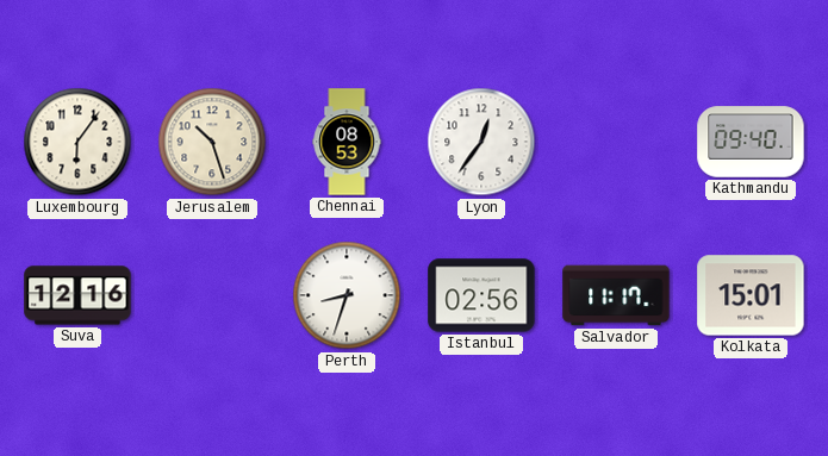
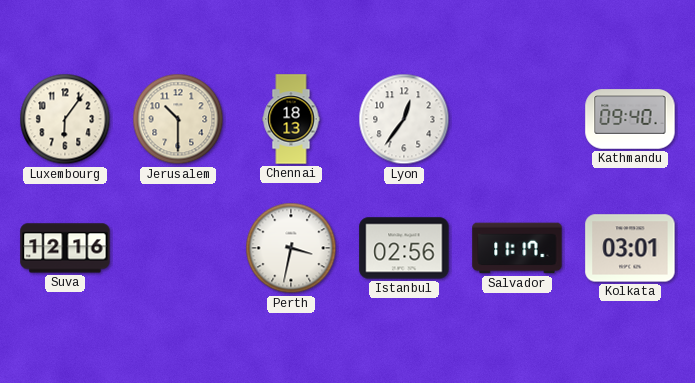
Jerusalem: 10:27 -> 10:30 (178, 119)
Chennai: 08:53 -> 18:13 (291, 119)
Perth: 8:33 -> 3:32 (291, 248)
Kolkata: 15:01 -> 03:01 (630, 248)
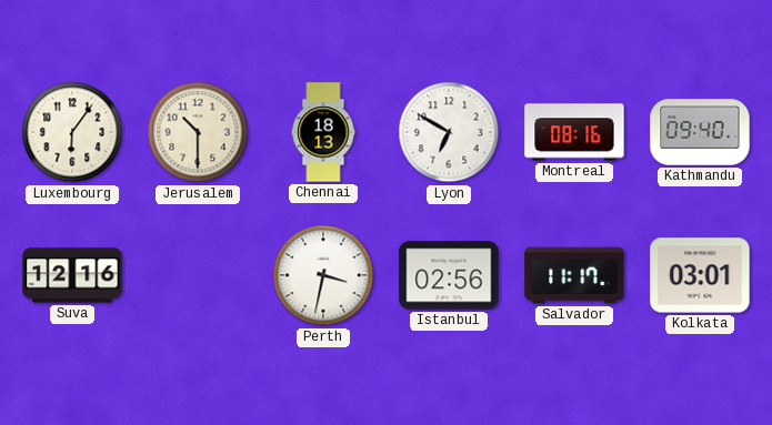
Lyon: 12:36 -> 6:50 (449, 132)
Montreal: none -> 08:16 (574, 132)
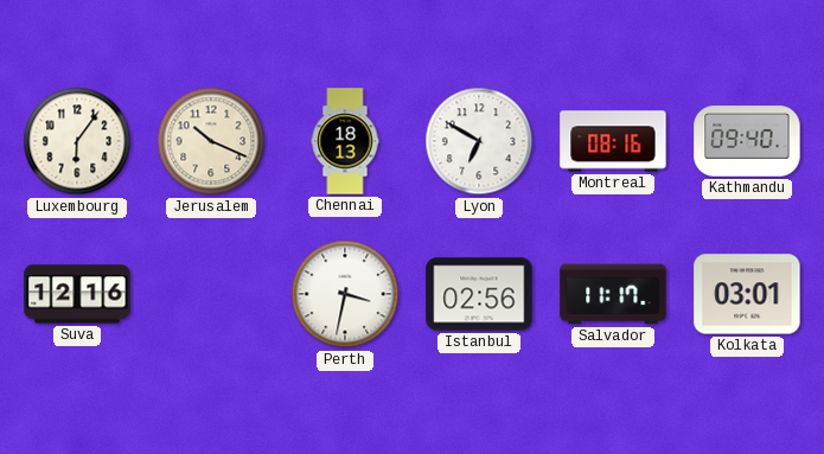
Jerusalem: 10:30 -> 10:19 (211, 141)
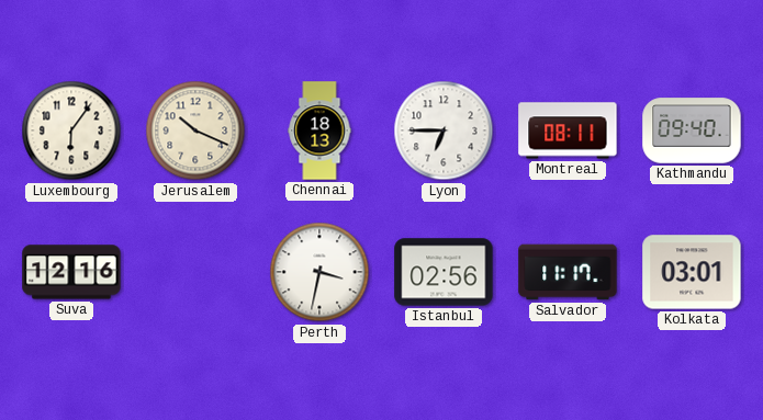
Lyon: 6:50 -> 6:45 (444, 130)
Montreal: 08:16 -> 08:11 (568, 130)
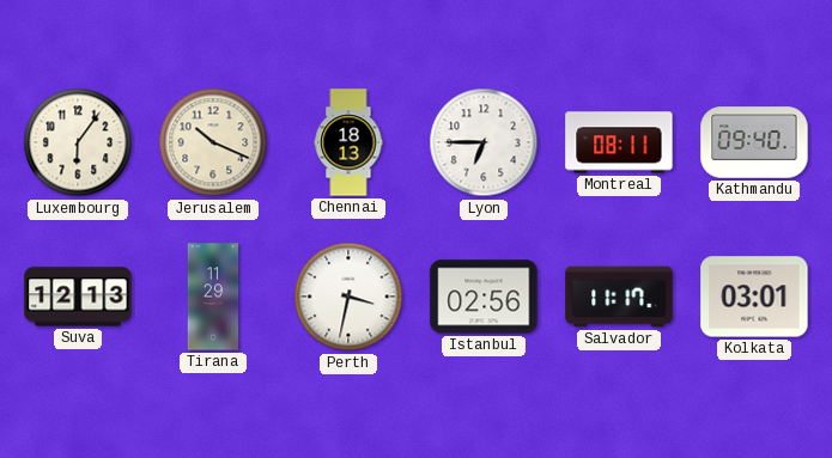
Suva: 12:16 -> 12:13 (78, 297)
Tirana: none -> 11:29 (213, 297)
